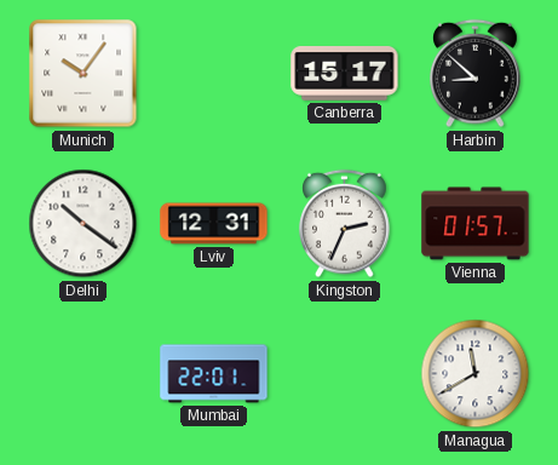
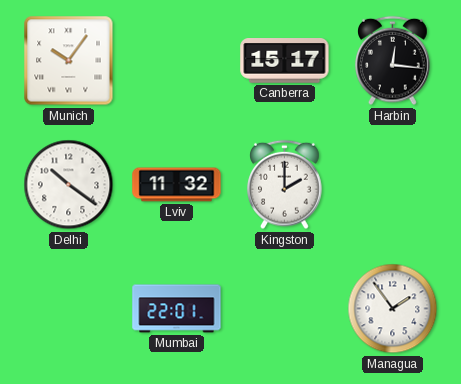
Harbin: 8:52 -> 12:16 (393, 61)
Lviv: 12:31 -> 11:32 (177, 185)
Kingston: 2:34 -> 2:00 (285, 185)
Vienna: 01:57 -> none (476, 224)
Managua: 11:40 -> 1:54 (393, 309)
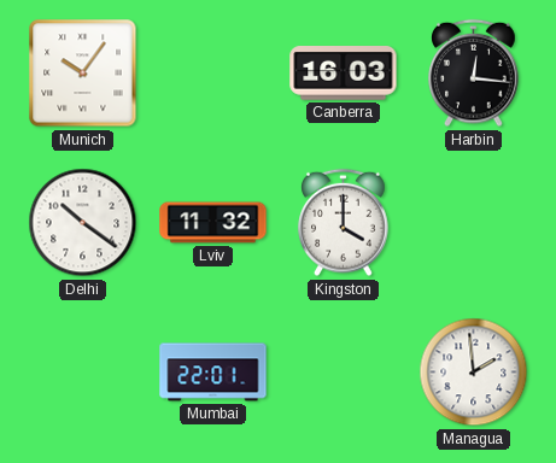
Canberra: 15:17 -> 16:03 (344, 74)
Kingston: 2:00 -> 4:00 (344, 223)
Managua: 1:54 -> 1:59 (474, 373)
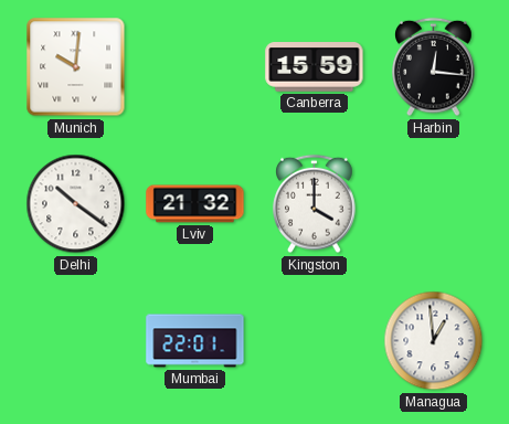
Munich: 10:06 -> 10:01 (76, 67)
Canberra: 16:03 -> 15:59 (315, 67)
Lviv: 11:32 -> 21:32 (195, 204)
Managua: 1:59 -> 12:59 (434, 341)
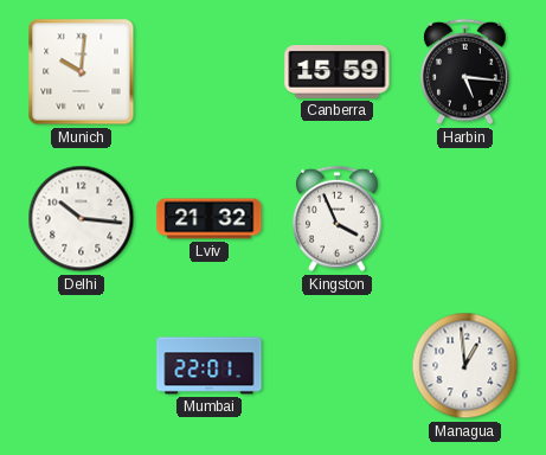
Harbin: 12:16 -> 5:16 (465, 72)
Delhi: 10:21 -> 10:16 (82, 219)
Kingston: 4:00 -> 3:56 (338, 219)
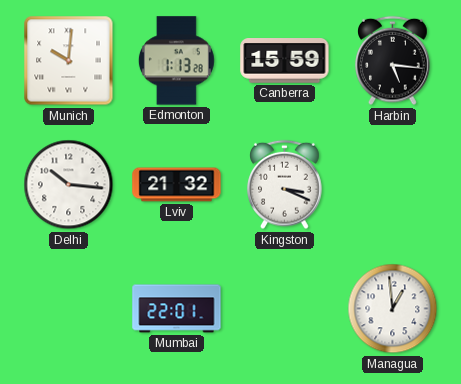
Edmonton: none -> 1:13 (176, 61)
Kingston: 3:56 -> 3:19 (285, 185)
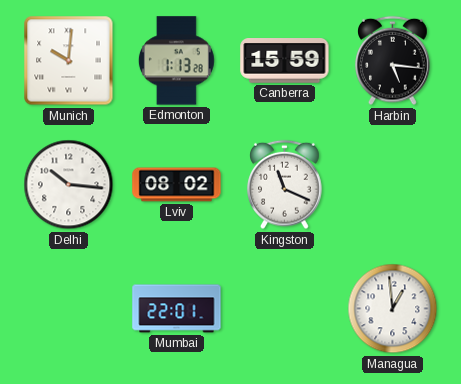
Lviv: 21:32 -> 08:02 (177, 185)
Kingston: 3:19 -> 11:19 (285, 185)
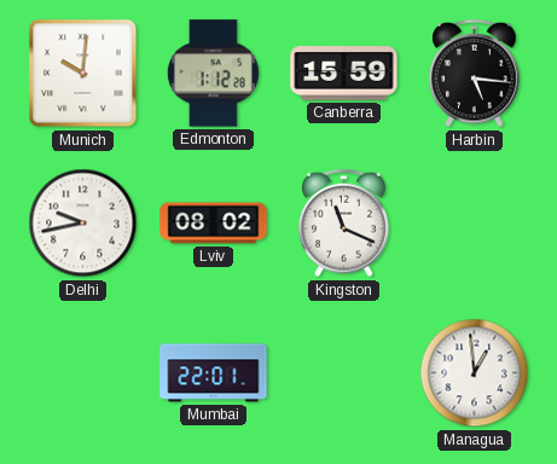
Edmonton: 1:13 -> 1:12 (213, 74)
Delhi: 10:16 -> 9:43 (83, 224)
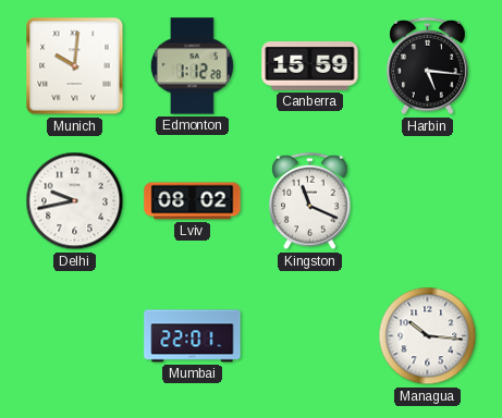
Managua: 12:59 -> 10:16 (428, 336)
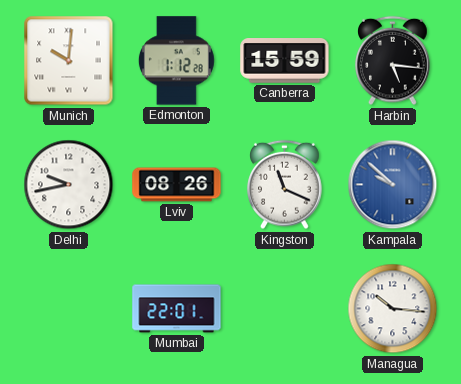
Lviv: 08:02 -> 08:26 (177, 185)
Kampala: none -> 9:52 (393, 185)
